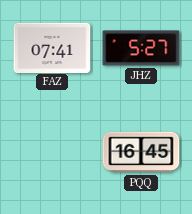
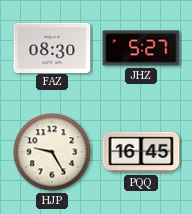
FAZ: 07:41 -> 08:30 (52, 47)
HJP: none -> 9:25 (52, 152)
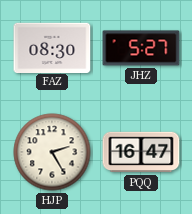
HJP: 9:25 -> 2:25 (52, 152)
PQQ: 16:45 -> 16:47 (141, 152)
